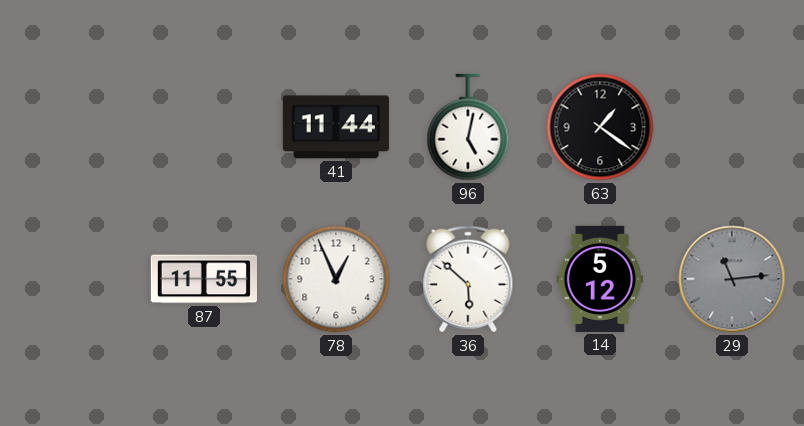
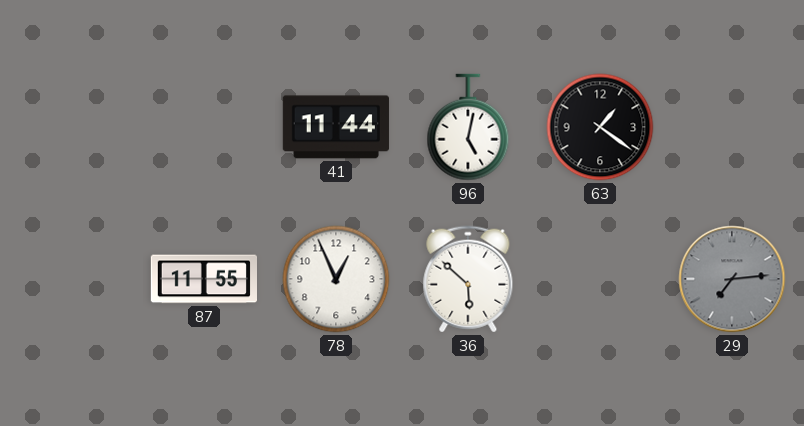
14: 5:12 -> none (600, 279)
29: 11:14 -> 7:14 (732, 279)
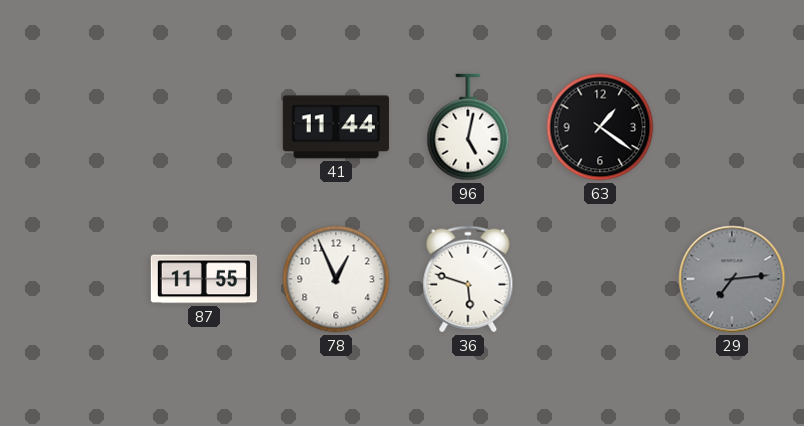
36: 5:52 -> 5:48 (468, 279)
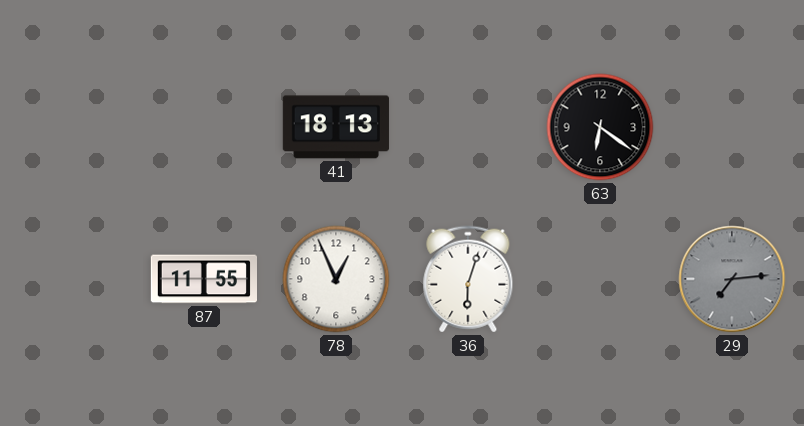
41: 11:44 -> 18:13 (336, 127)
96: 5:02 -> none (468, 127)
63: 1:21 -> 6:21 (600, 127)
36: 5:48 -> 6:03 (468, 279)
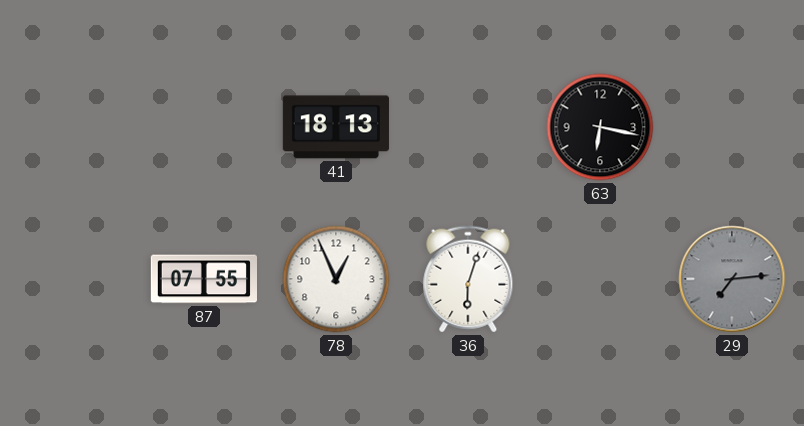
63: 6:21 -> 6:17 (600, 127)
87: 11:55 -> 07:55 (203, 279)
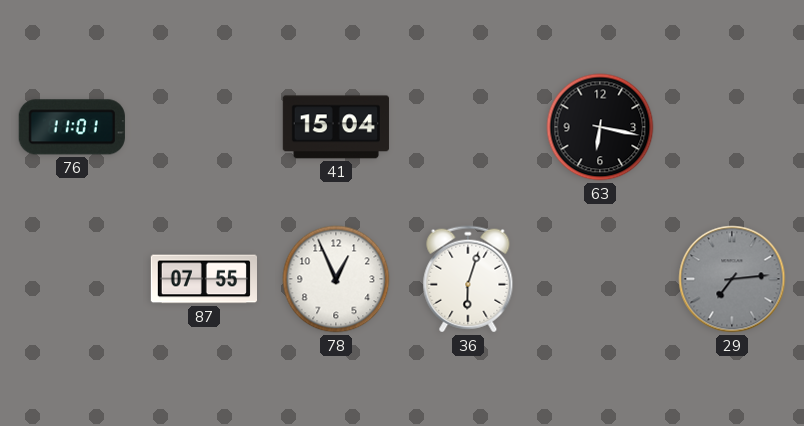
76: none -> 11:01 (72, 127)
41: 18:13 -> 15:04 (336, 127)
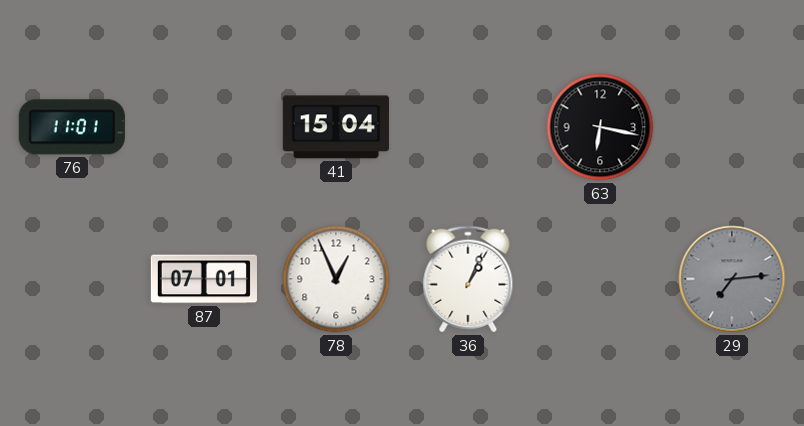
87: 07:55 -> 07:01 (203, 279)
36: 6:03 -> 1:04 (468, 279)
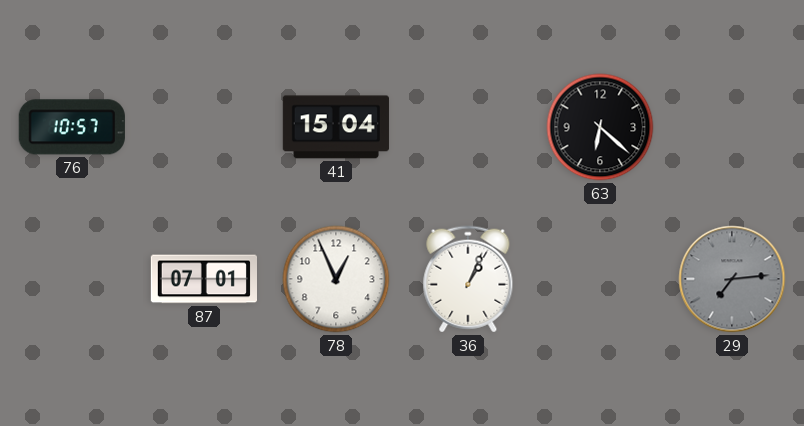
76: 11:01 -> 10:57 (72, 127)
63: 6:17 -> 6:22 (600, 127)
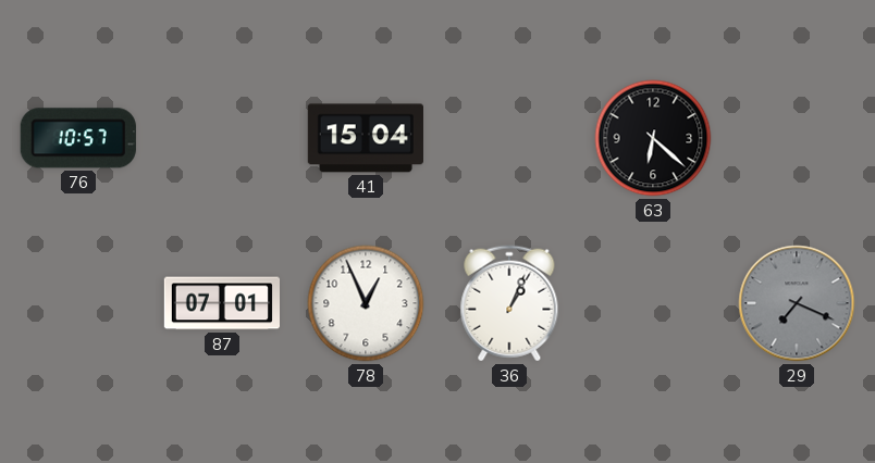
29: 7:14 -> 7:19 (797, 303)
